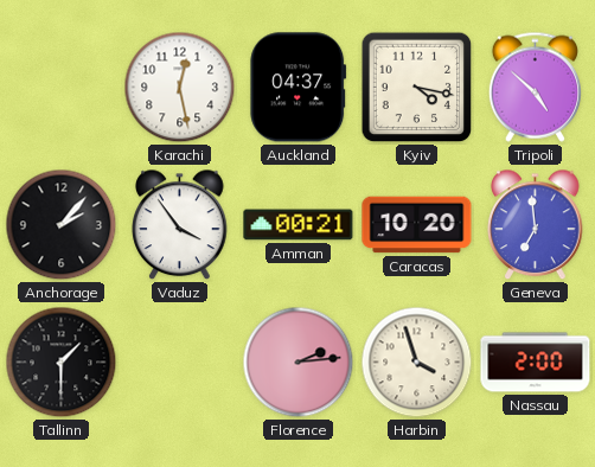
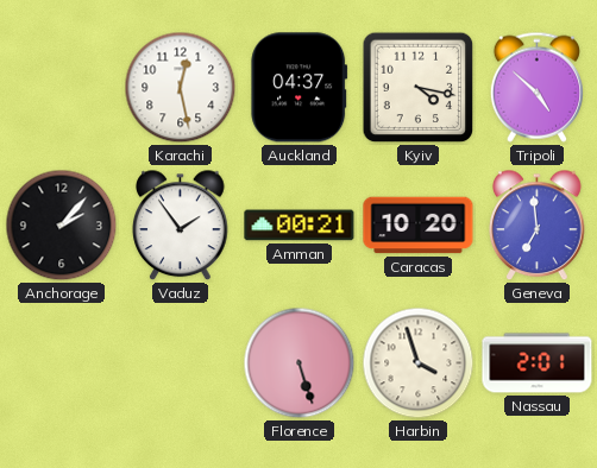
Vaduz: 3:54 -> 1:54 (181, 226)
Tallinn: 1:30 -> none (62, 363)
Florence: 2:14 -> 5:27 (300, 363)
Nassau: 2:00 -> 2:01 (538, 363)
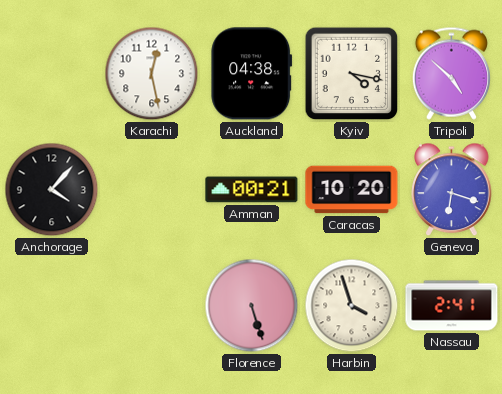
Auckland: 04:37 -> 04:38 (252, 74)
Anchorage: 2:07 -> 4:07 (52, 190)
Vaduz: 1:54 -> none (181, 226)
Geneva: 6:59 -> 6:18 (452, 190)
Nassau: 2:01 -> 2:41 (452, 306)
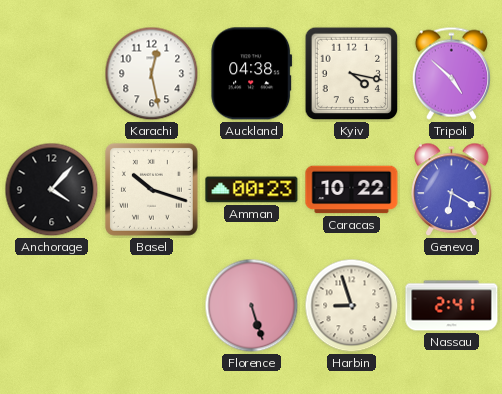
Basel: none -> 10:18 (151, 189)
Amman: 00:21 -> 00:23 (252, 190)
Caracas: 10:20 -> 10:22 (352, 190)
Geneva: 6:18 -> 6:20 (452, 190)
Harbin: 3:57 -> 8:57 (352, 306)
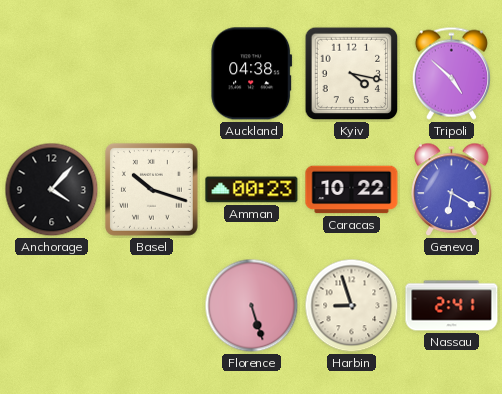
Karachi: 12:28 -> none (152, 74)
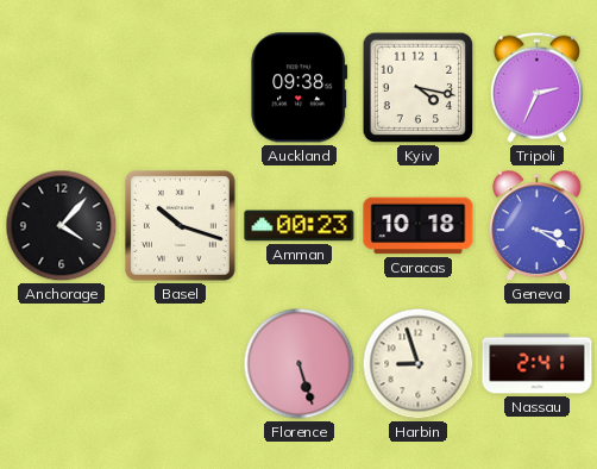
Auckland: 04:38 -> 09:38 (300, 88)
Tripoli: 4:52 -> 2:34 (536, 87)
Caracas: 10:22 -> 10:18 (419, 226)
Geneva: 6:20 -> 3:20 (538, 226)
